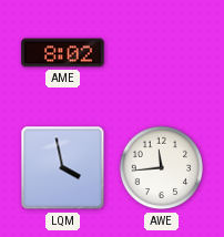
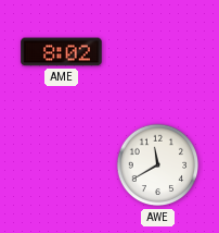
LQM: 3:58 -> none (63, 168)
AWE: 11:44 -> 11:40 (158, 165)
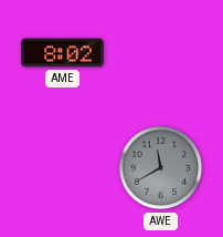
AWE dial: white -> grey (161, 168)
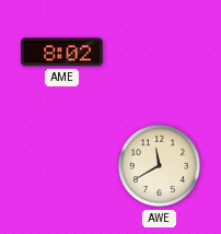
AWE dial: grey -> cream (160, 166)
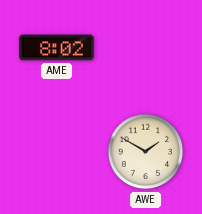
AWE: 11:40 -> 1:50 (146, 152)
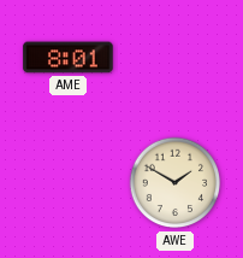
AME: 8:02 -> 8:01 (69, 58)
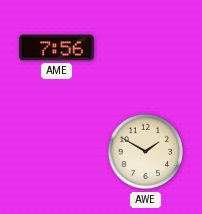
AME: 8:01 -> 7:56 (57, 48)
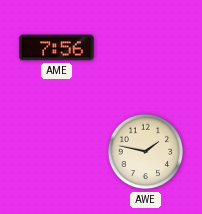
AWE: 1:50 -> 1:47 (146, 152)
